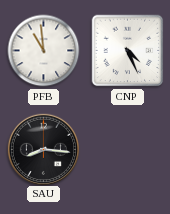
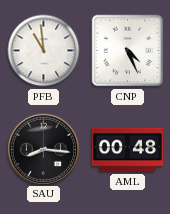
AML: none -> 00:48 (127, 150)
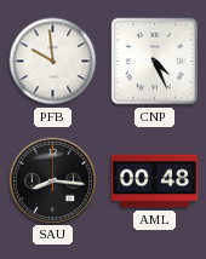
PFB: 10:59 -> 9:59 (53, 62)
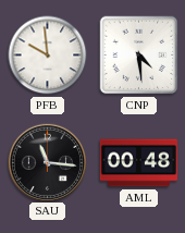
CNP: 4:26 -> 4:29 (139, 56)
SAU: 8:16 -> 11:16 (47, 162)
